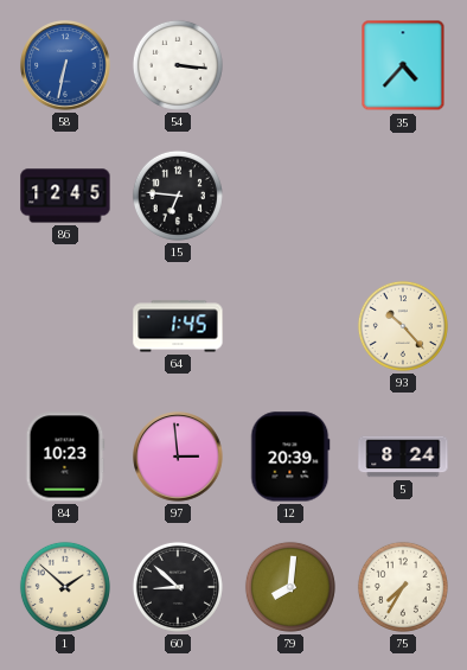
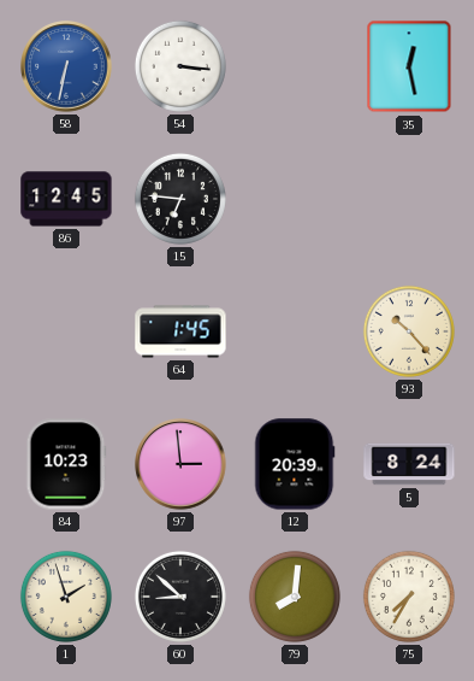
35: 4:37 -> 12:28 (409, 66)
1: 1:52 -> 1:57 (66, 597)
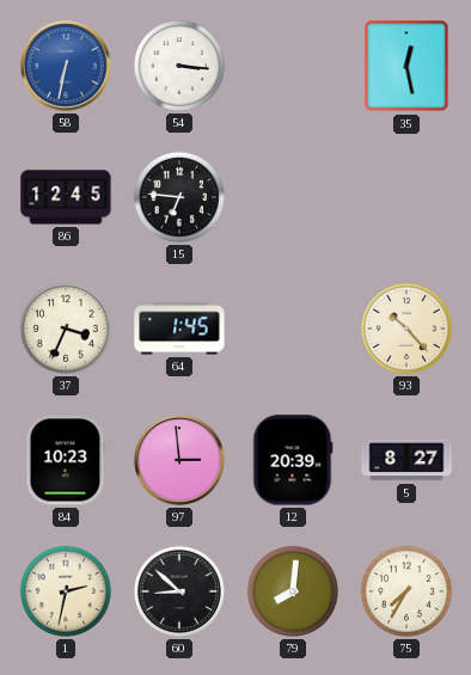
37: none -> 3:34 (66, 329)
5: 8:24 -> 8:27 (406, 460)
1: 1:57 -> 2:32 (66, 591)
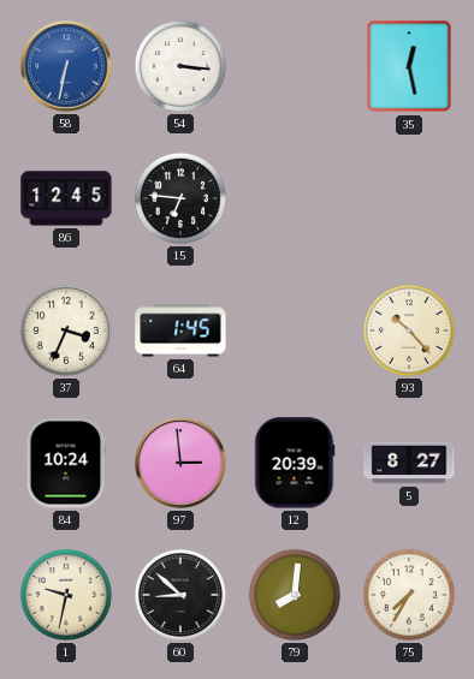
84: 10:23 -> 10:24 (66, 463)
1: 2:32 -> 9:32 (66, 595)
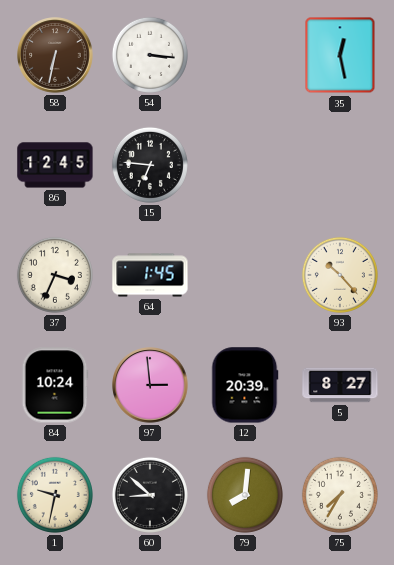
58 dial: blue -> brown (55, 55)
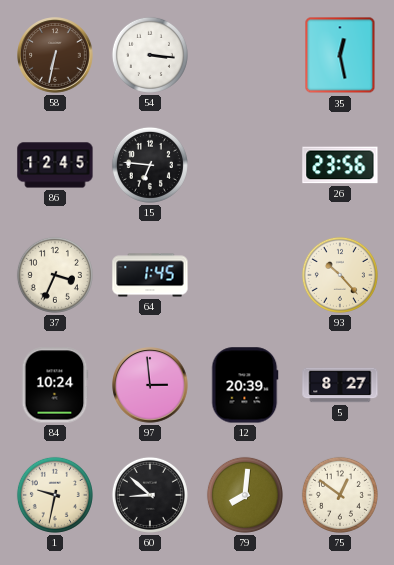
26: none -> 23:56 (340, 165)
75: 7:35 -> 12:51 (340, 495)
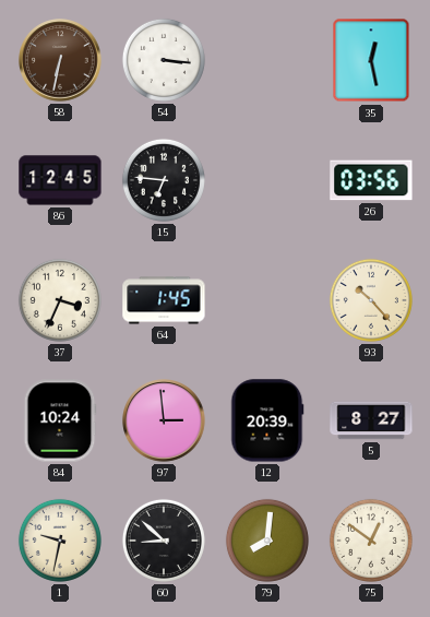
26: 23:56 -> 03:56 (371, 180)
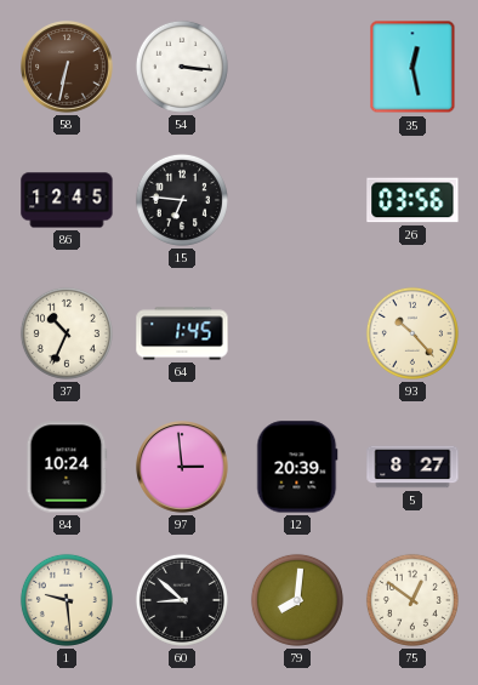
37: 3:34 -> 10:34 (67, 333)
1: 9:32 -> 9:29 (67, 600)
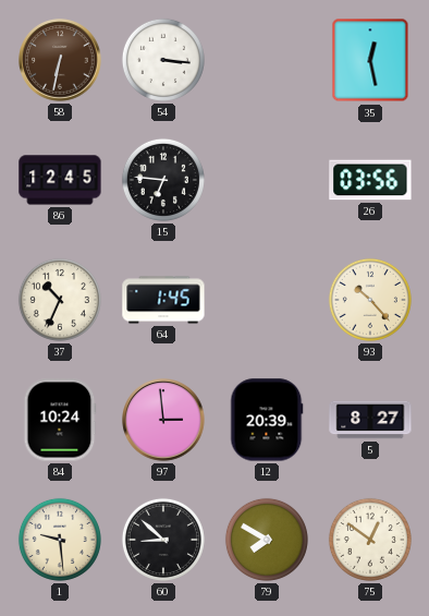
79: 8:01 -> 7:50 (267, 540)
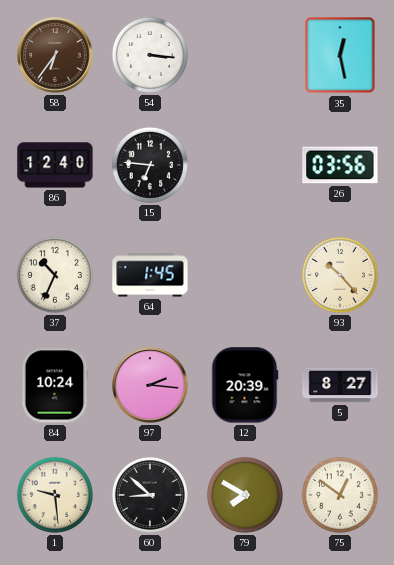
58: 6:32 -> 6:36 (55, 55)
86: 12:45 -> 12:40 (55, 165)
97: 2:59 -> 2:16 (150, 385)
